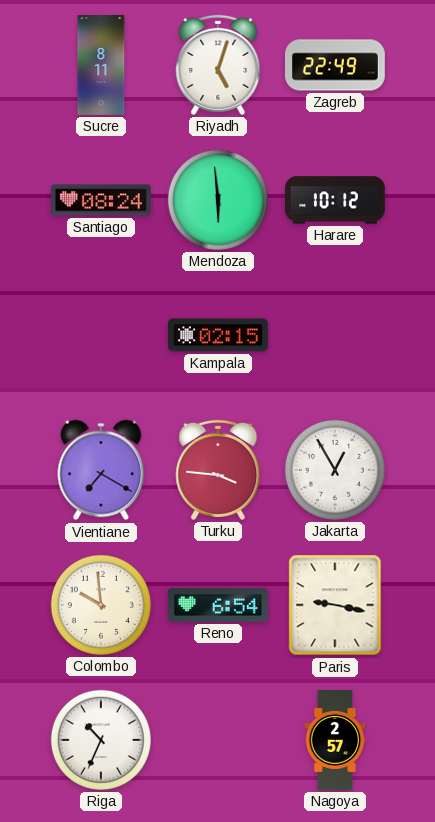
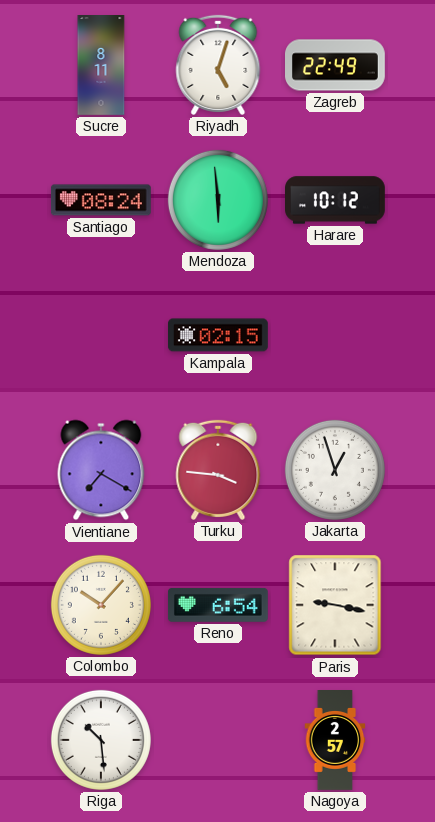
Jakarta: 12:55 -> 12:57 (335, 470)
Colombo: 9:59 -> 10:07 (101, 605)
Riga: 10:34 -> 10:29 (101, 740)
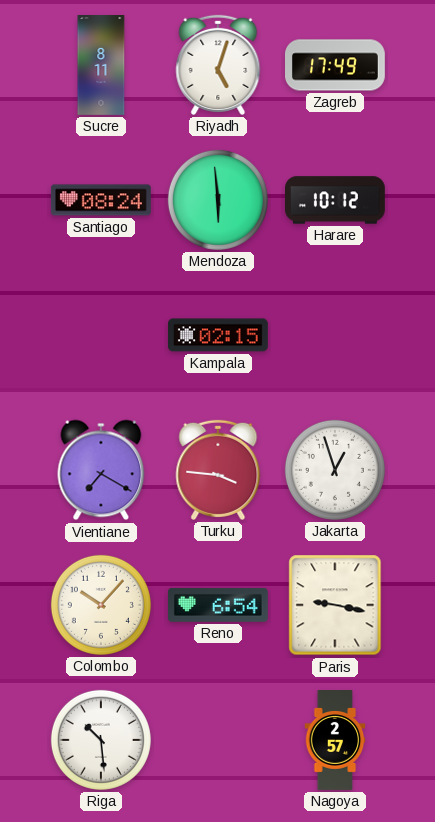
Zagreb: 22:49 -> 17:49 (336, 65)
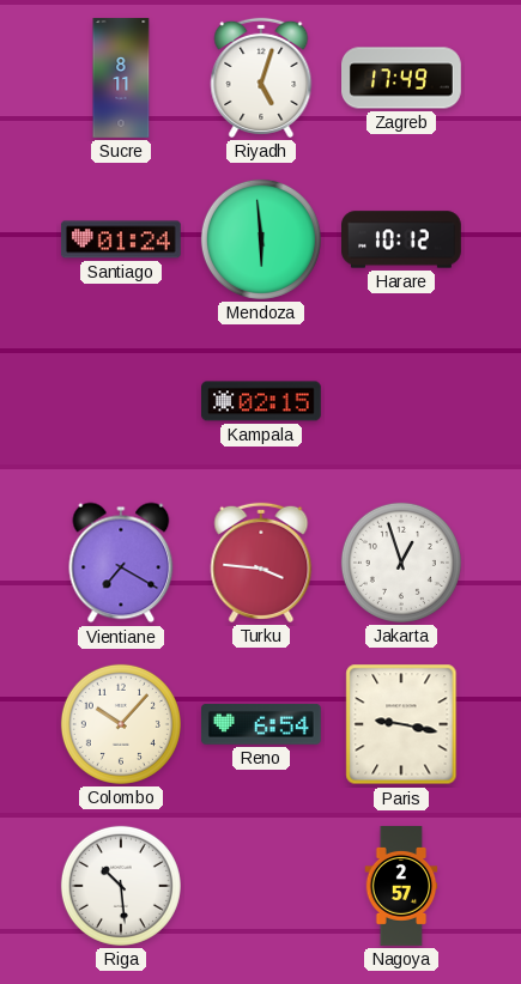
Santiago: 08:24 -> 01:24 (121, 239)
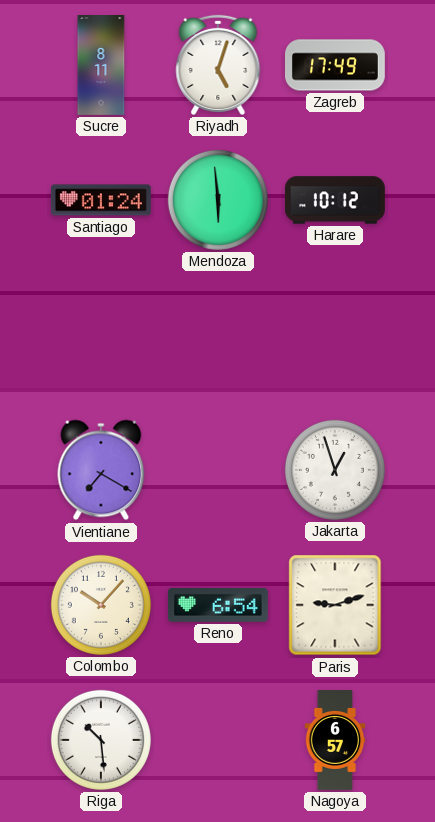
Kampala: 02:15 -> none (262, 401)
Turku: 3:46 -> none (261, 563)
Paris: 9:17 -> 9:12 (335, 605)
Nagoya: 2:57 -> 6:57 (335, 740)
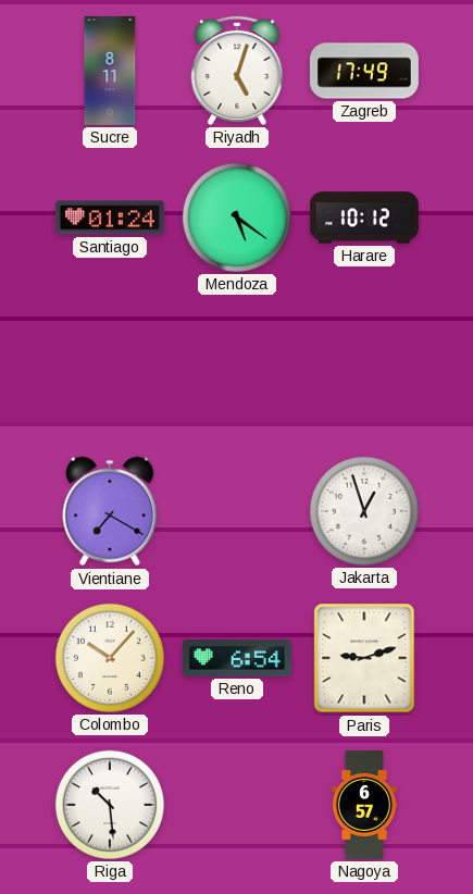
Mendoza: 5:59 -> 5:21 (237, 218)
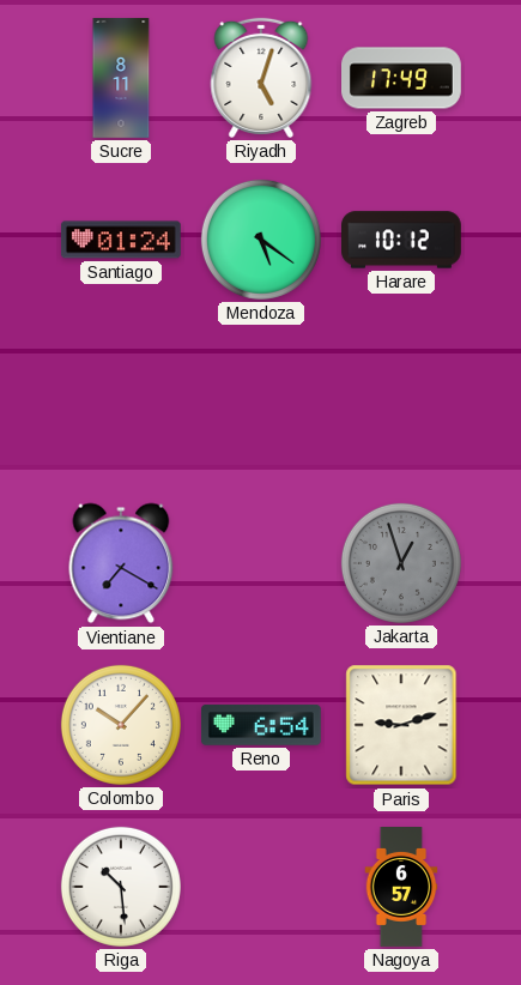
Jakarta dial: white -> grey (401, 563)
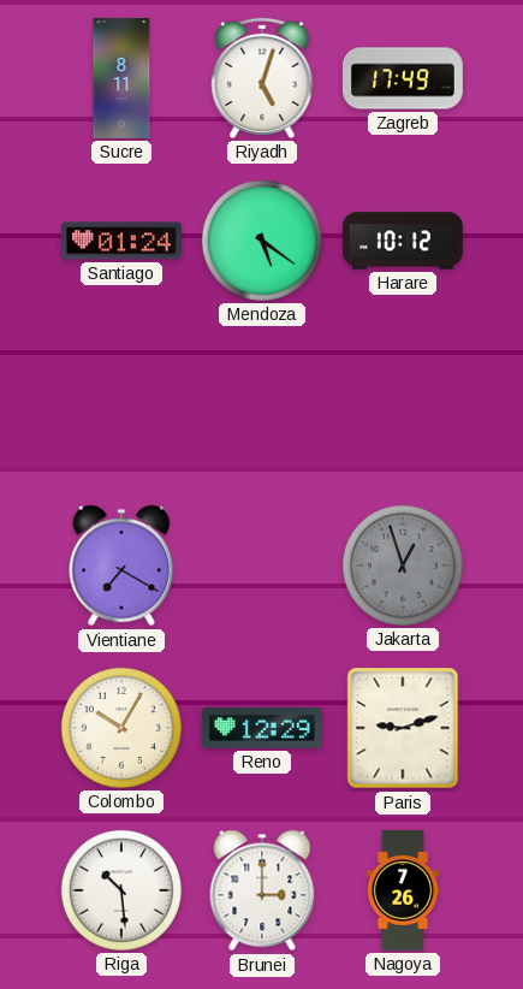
Colombo: 10:07 -> 10:05 (121, 728)
Reno: 6:54 -> 12:29 (262, 728)
Brunei: none -> 3:00 (262, 890)
Nagoya: 6:57 -> 7:26 (403, 890)
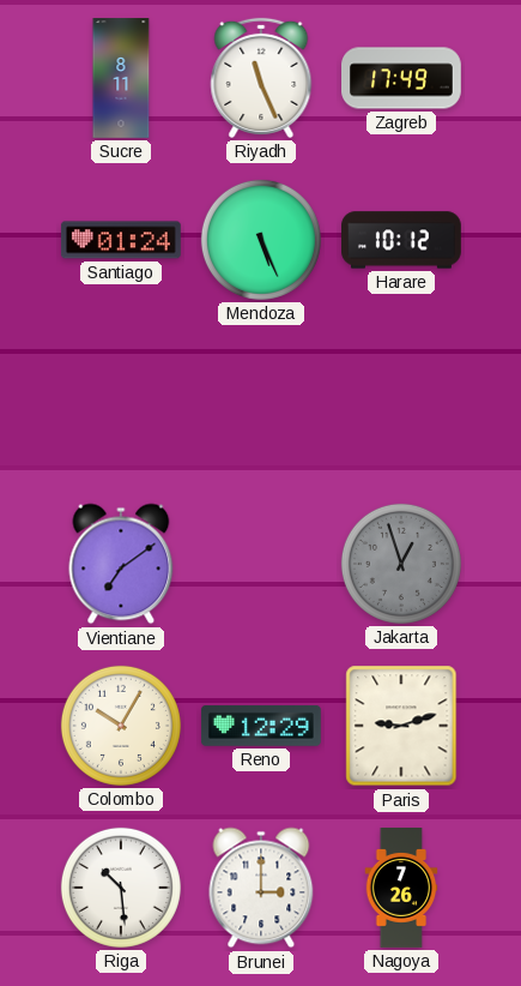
Riyadh: 5:03 -> 11:26 (261, 78)
Mendoza: 5:21 -> 5:26 (261, 240)
Vientiane: 7:20 -> 7:09 (121, 564)
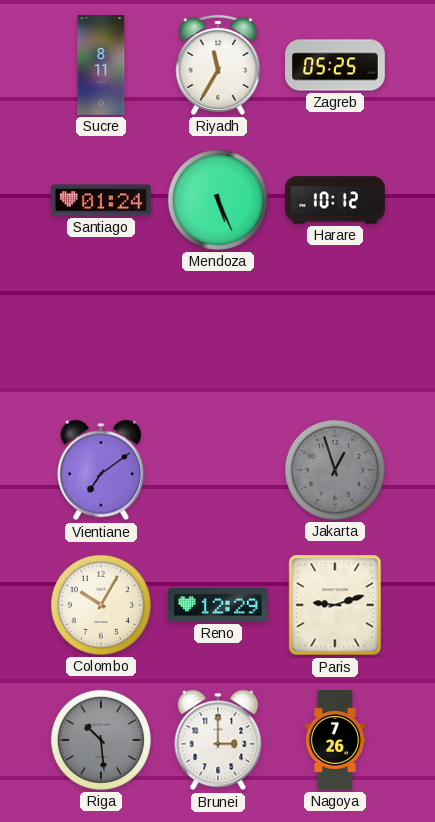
Riyadh: 11:26 -> 11:35 (218, 65)
Zagreb: 17:49 -> 05:25 (336, 65)
Riga dial: white -> grey (101, 740)
